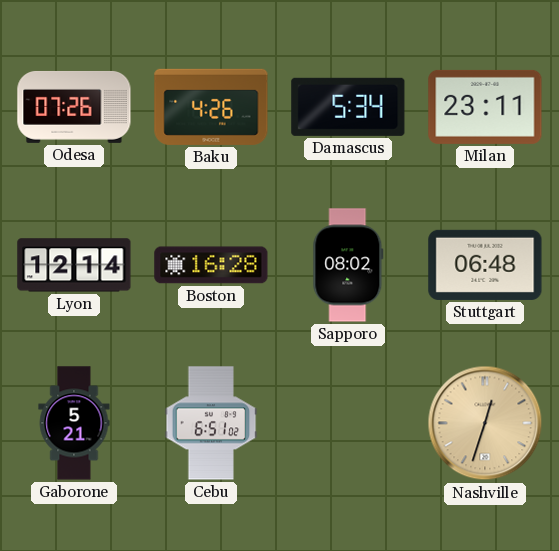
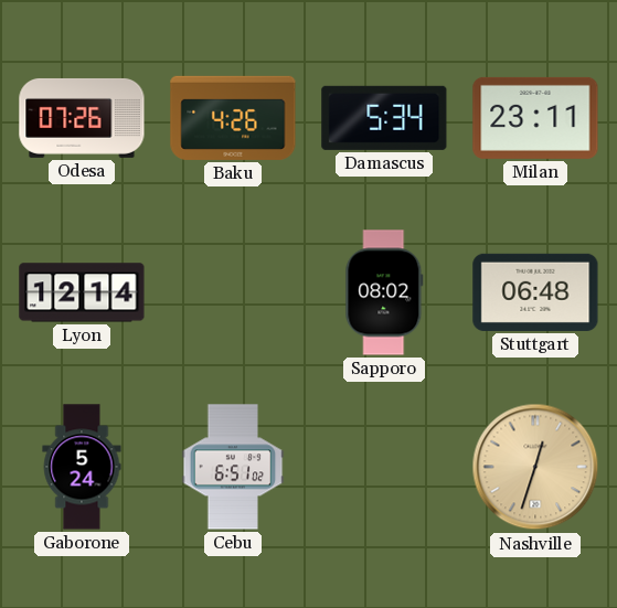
Boston: 16:28 -> none (211, 265)
Gaborone: 5:21 -> 5:24 (82, 467)
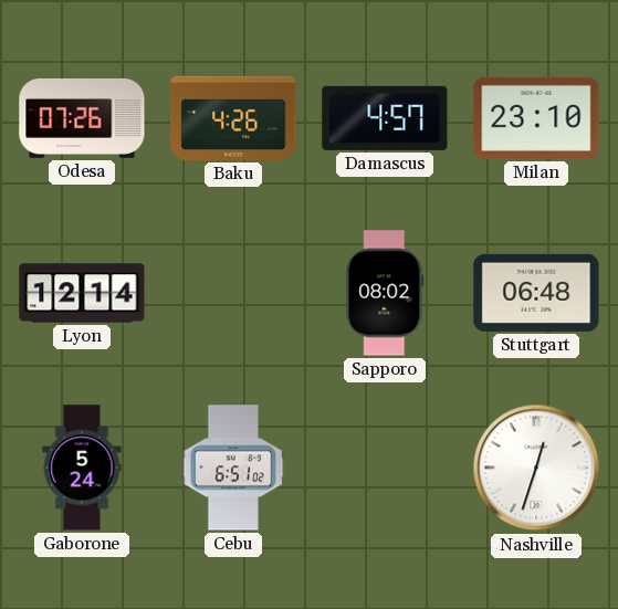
Damascus: 5:34 -> 4:57 (385, 118)
Milan: 23:11 -> 23:10 (536, 118)
Nashville dial: champagne -> white (536, 468)
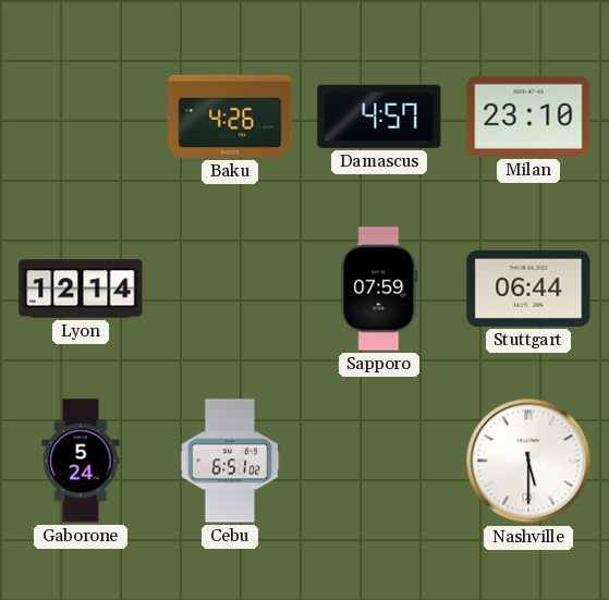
Odesa: 07:26 -> none (82, 118)
Sapporo: 08:02 -> 07:59 (379, 289)
Stuttgart: 06:48 -> 06:44 (528, 289)
Nashville: 12:33 -> 5:30 (528, 461)
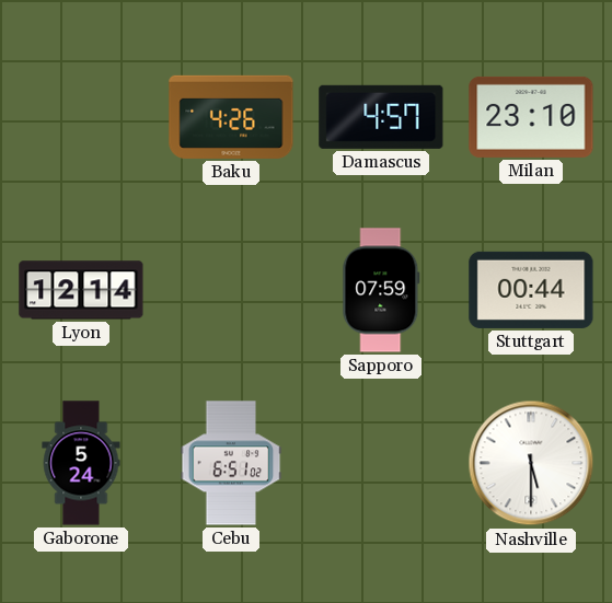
Stuttgart: 06:44 -> 00:44 (531, 290)
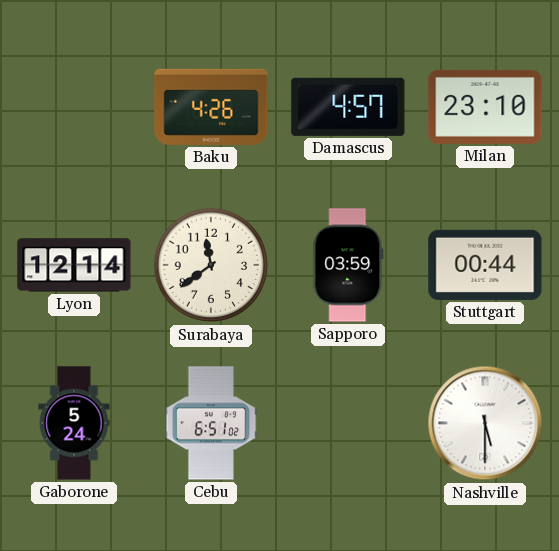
Surabaya: none -> 11:39 (211, 265)
Sapporo: 07:59 -> 03:59 (348, 265)
